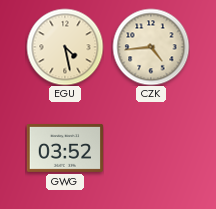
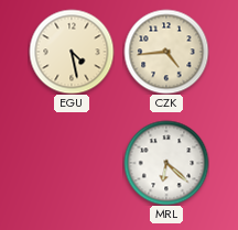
GWG: 03:52 -> none (65, 148)
MRL: none -> 6:22 (166, 163)
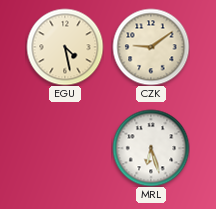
CZK: 4:44 -> 9:09 (151, 47)
MRL: 6:22 -> 6:27 (151, 148)
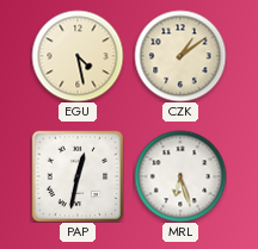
CZK: 9:09 -> 1:09 (180, 56)
PAP: none -> 12:32 (78, 176)
